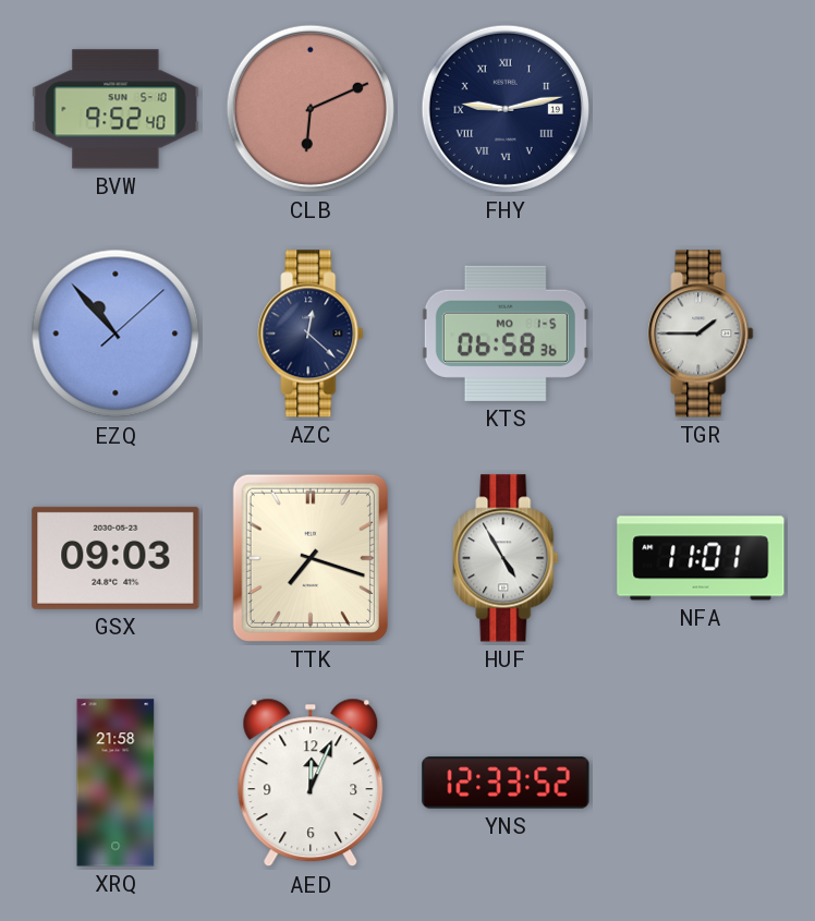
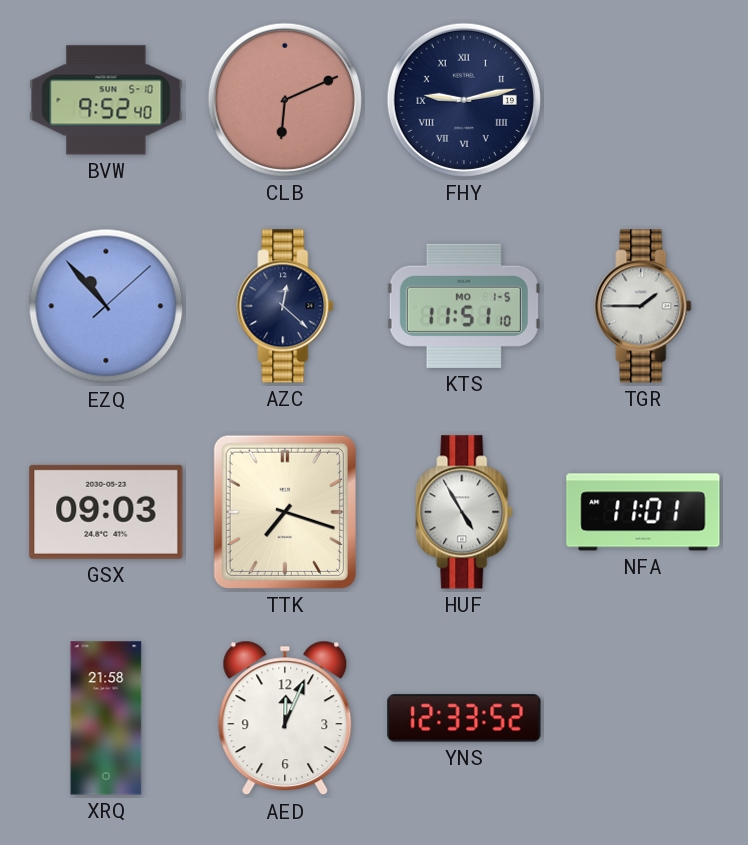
KTS: 06:58 -> 11:51 (464, 306)
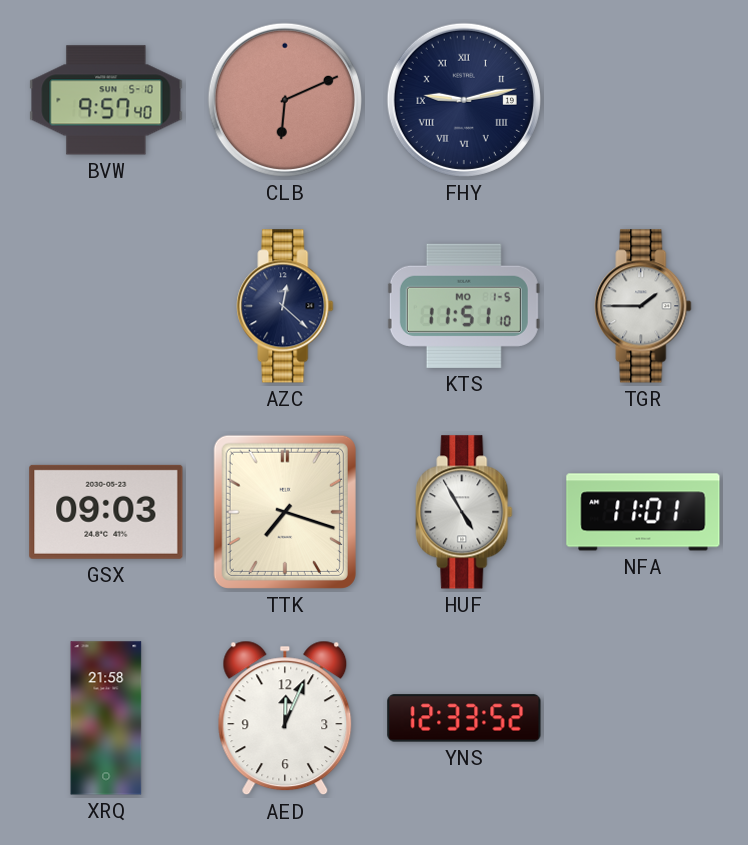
BVW: 9:52 -> 9:57 (106, 100)
EZQ: 10:53 -> none (106, 306)
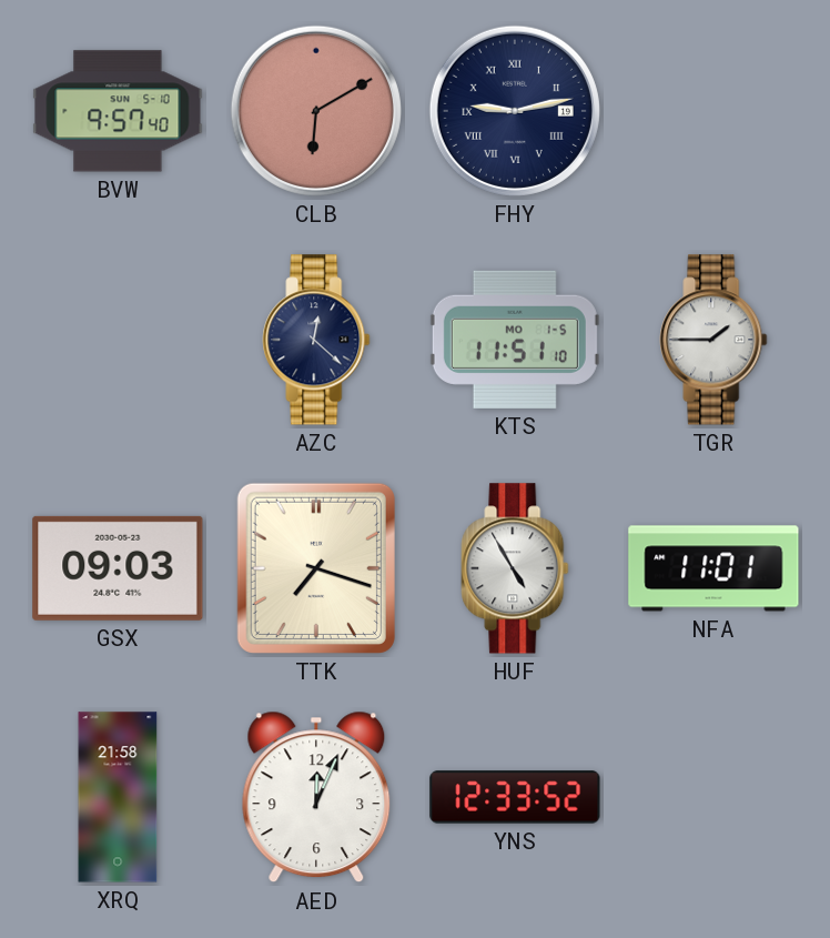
CLB: 6:11 -> 6:10 (316, 111)
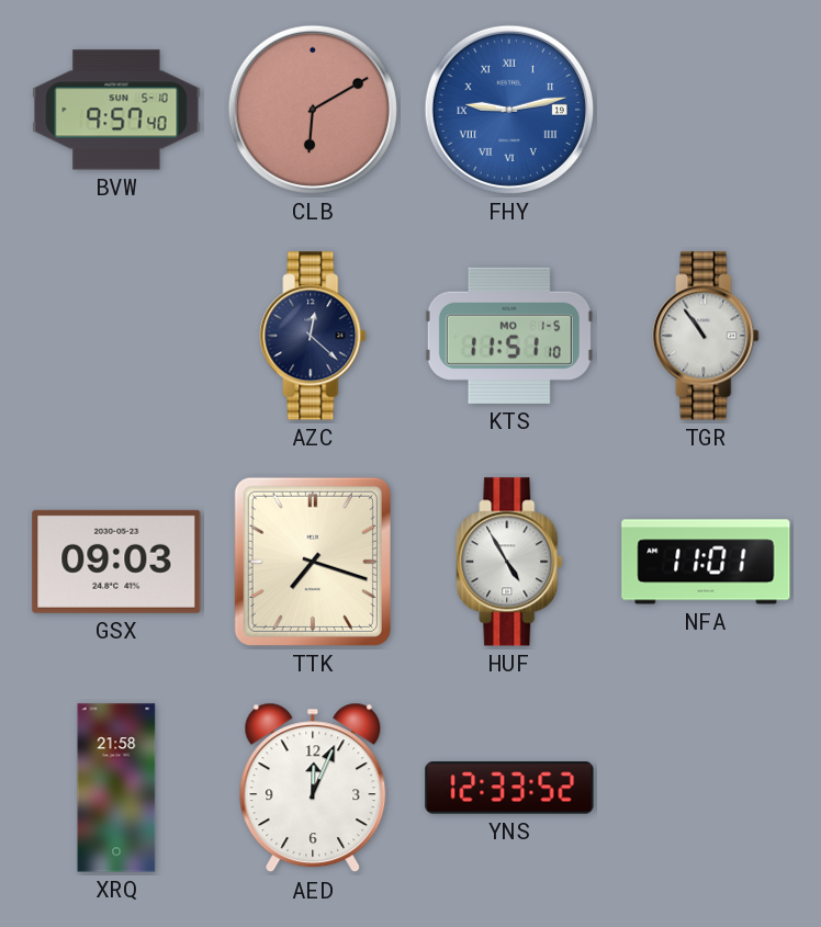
FHY dial: navy -> blue (509, 110)
TGR: 1:45 -> 10:54 (706, 336)
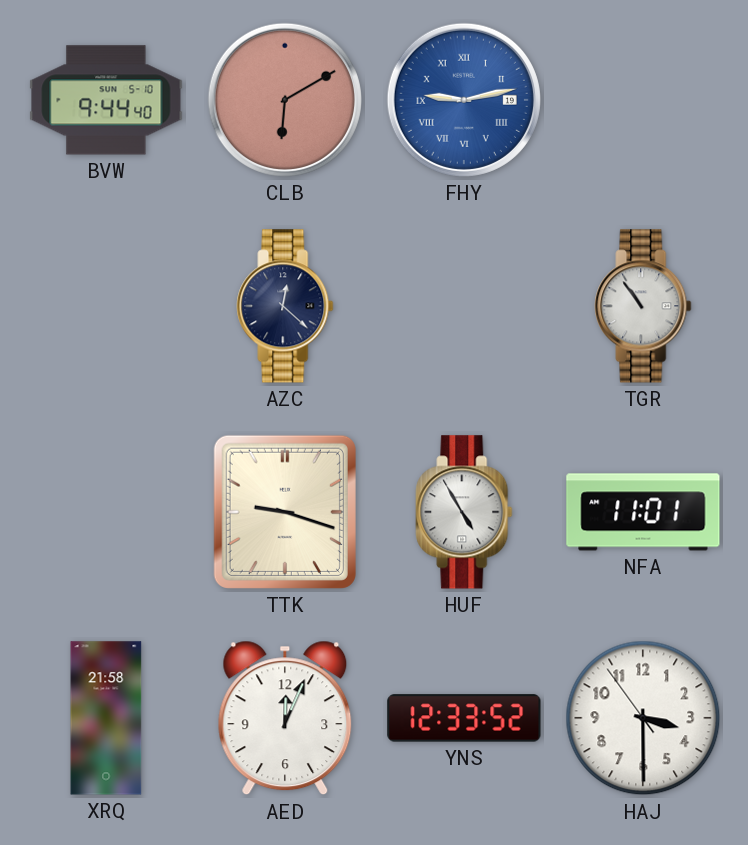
BVW: 9:57 -> 9:44 (106, 100)
KTS: 11:51 -> none (509, 336)
GSX: 09:03 -> none (116, 562)
TTK: 7:18 -> 9:18 (285, 512)
HAJ: none -> 3:29 (643, 718)
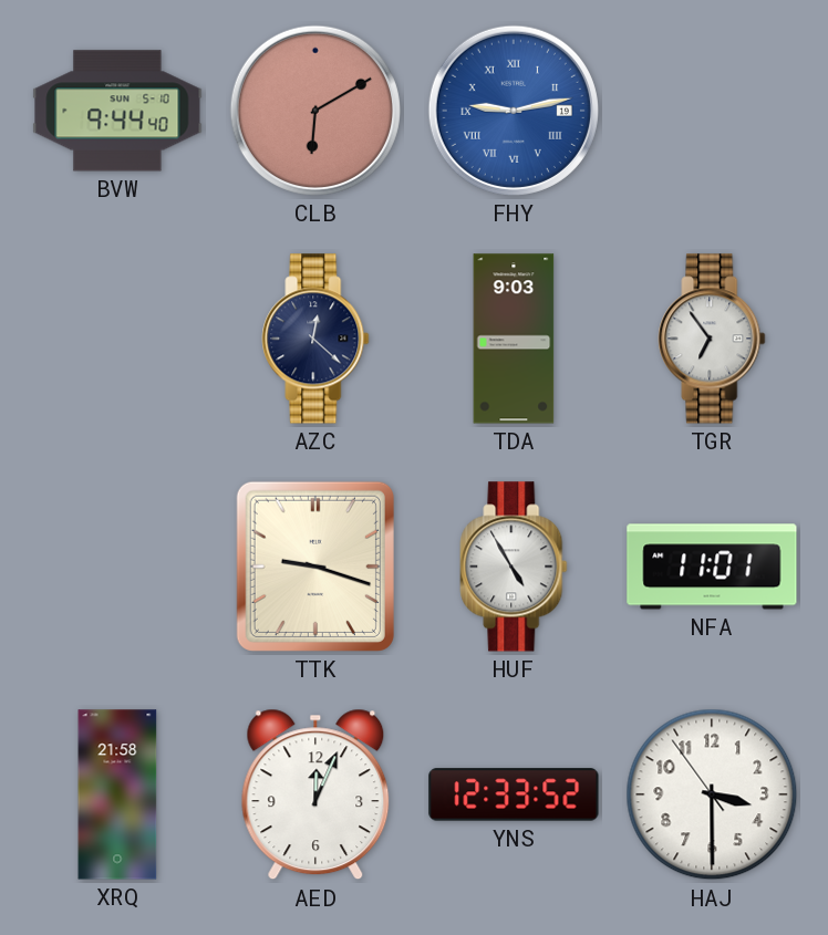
TDA: none -> 9:03 (514, 339)
TGR: 10:54 -> 6:54 (712, 339)
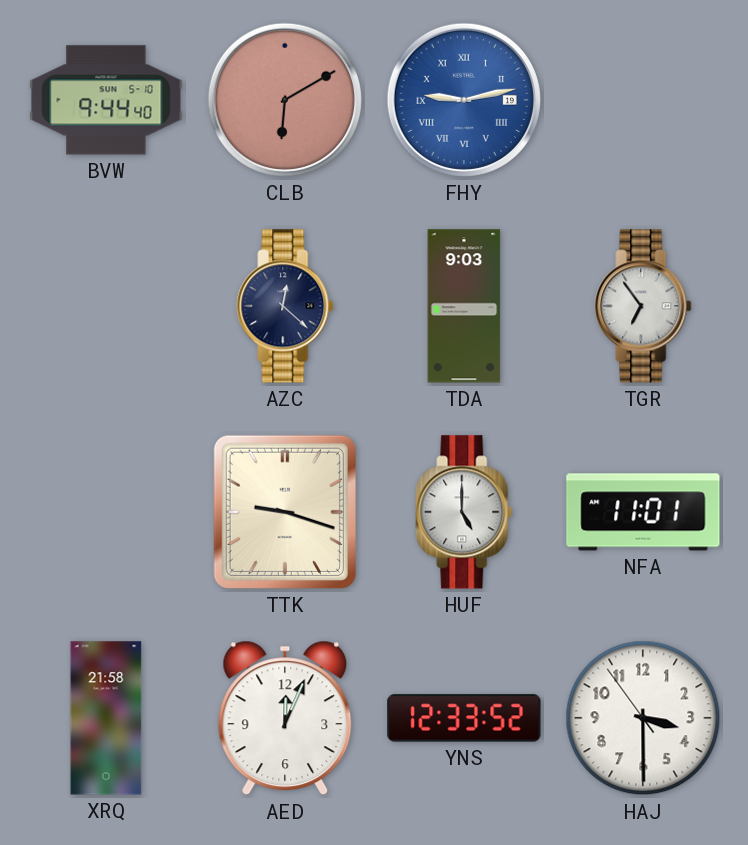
HUF: 4:55 -> 5:00 (464, 512)
